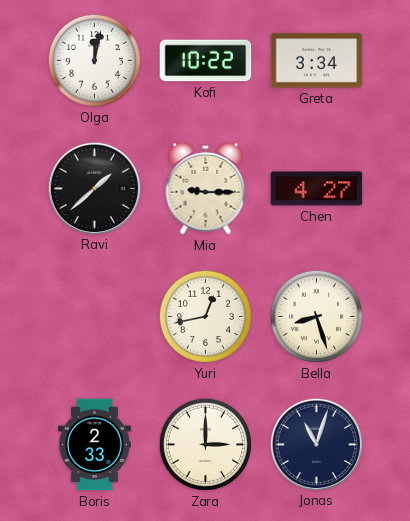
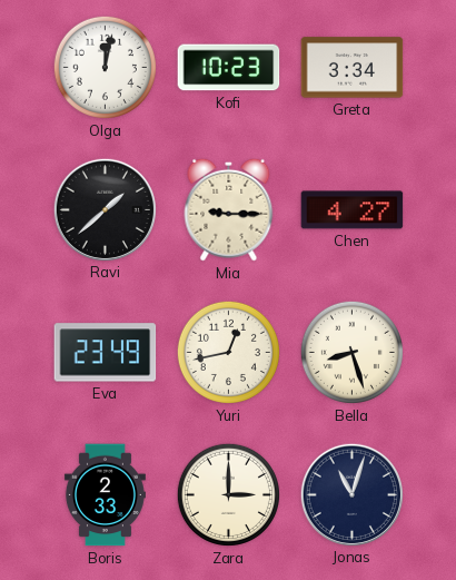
Kofi: 10:22 -> 10:23 (229, 68)
Eva: none -> 23:49 (106, 353)
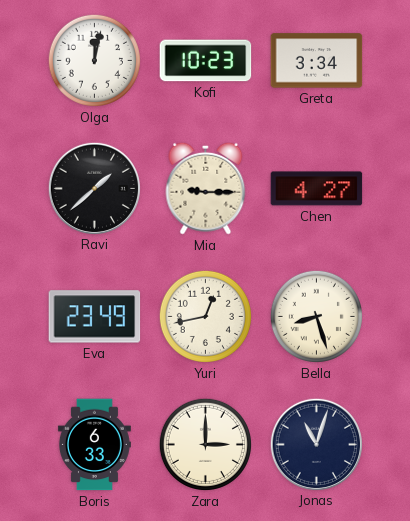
Boris: 2:33 -> 6:33 (94, 445)
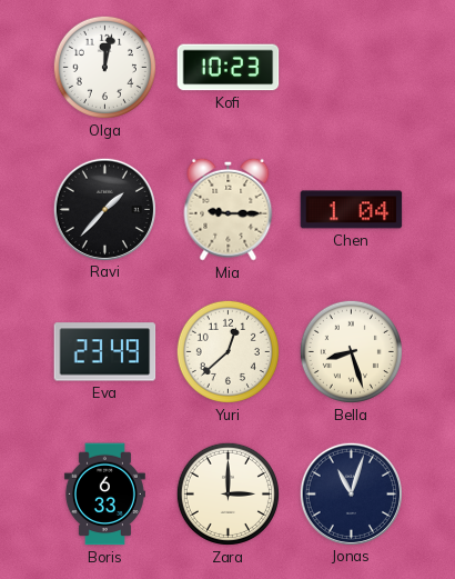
Greta: 3:34 -> none (317, 61)
Ravi: 1:38 -> 1:37 (104, 209)
Chen: 4:27 -> 1:04 (352, 210)
Yuri: 12:43 -> 12:38 (228, 351)
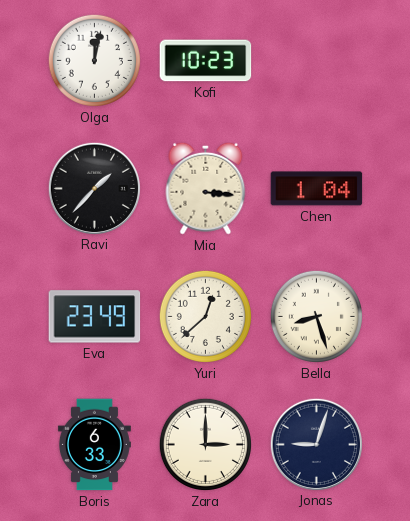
Mia: 9:15 -> 3:16 (206, 188)
Jonas: 11:03 -> 9:03 (316, 444)
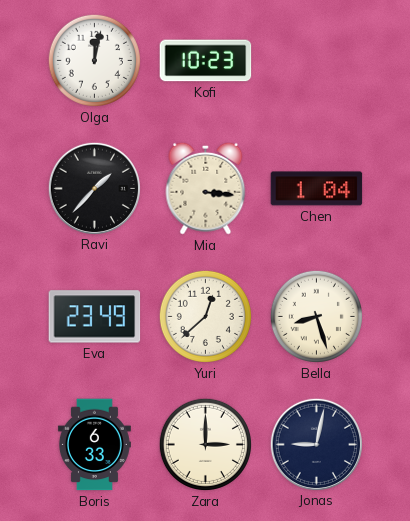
Jonas: 9:03 -> 9:02 (316, 444)
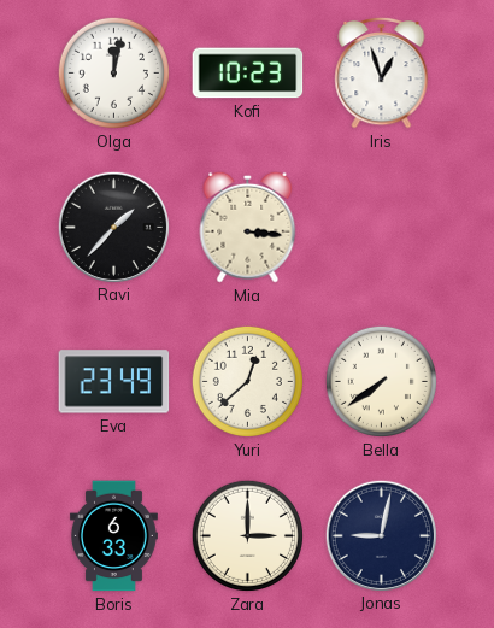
Iris: none -> 12:57 (382, 72)
Chen: 1:04 -> none (317, 189)
Bella: 8:27 -> 7:39 (381, 381)
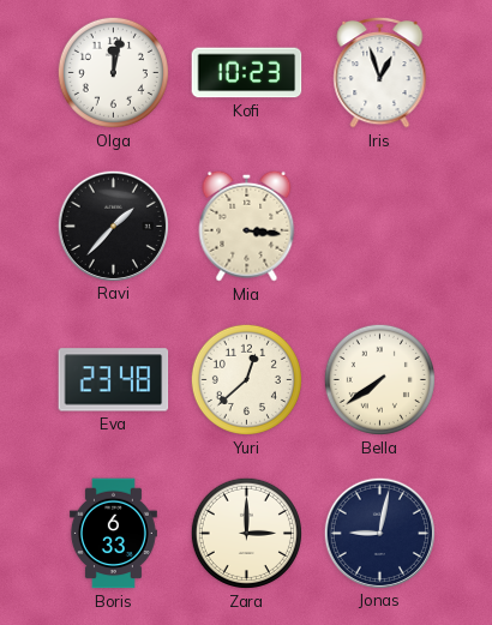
Eva: 23:49 -> 23:48 (114, 380)
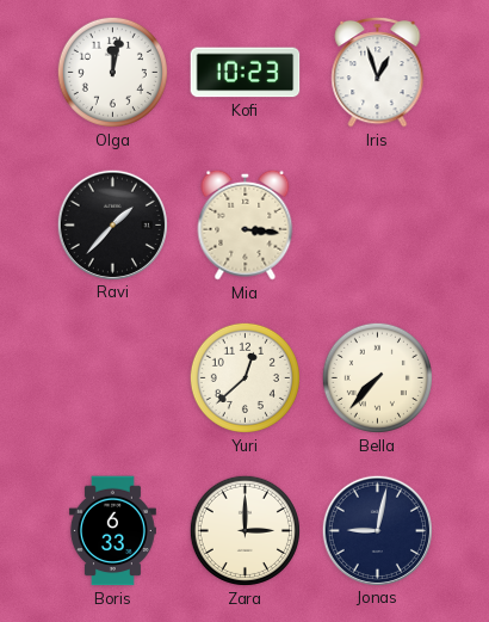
Eva: 23:48 -> none (114, 380)
Bella: 7:39 -> 7:37 (377, 377)
